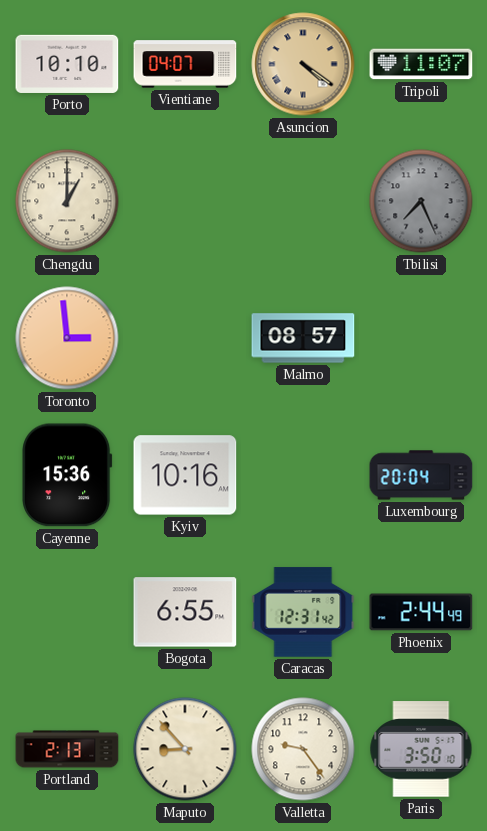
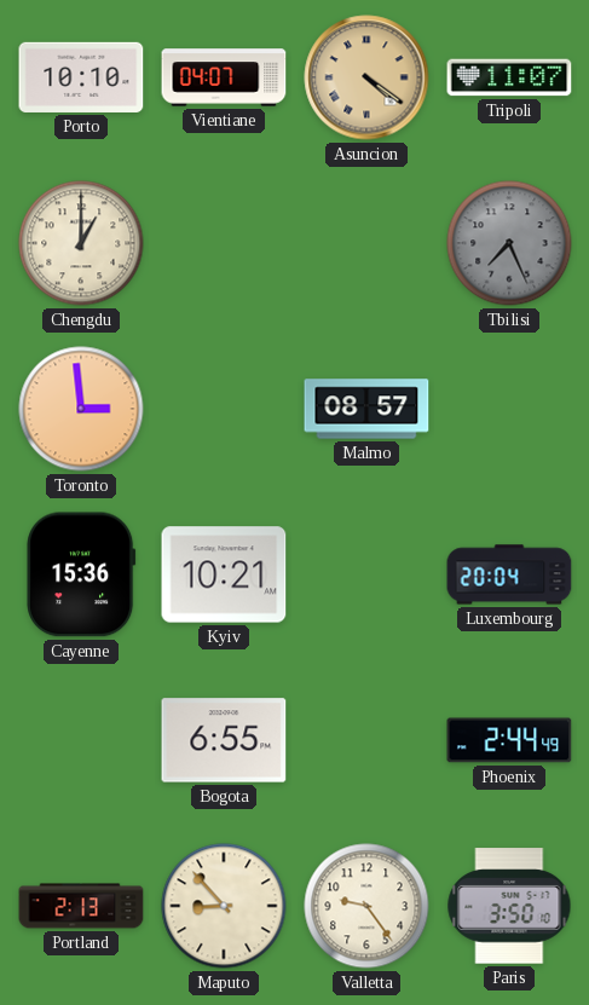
Kyiv: 10:16 -> 10:21 (224, 574)
Caracas: 12:31 -> none (303, 612)
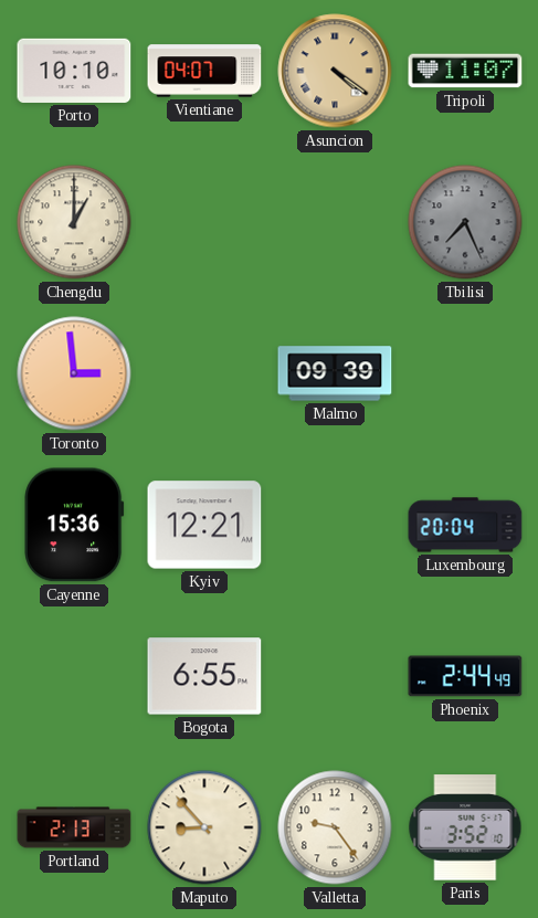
Malmo: 08:57 -> 09:39 (335, 373)
Kyiv: 10:21 -> 12:21 (204, 525)
Paris: 3:50 -> 3:52 (465, 827)
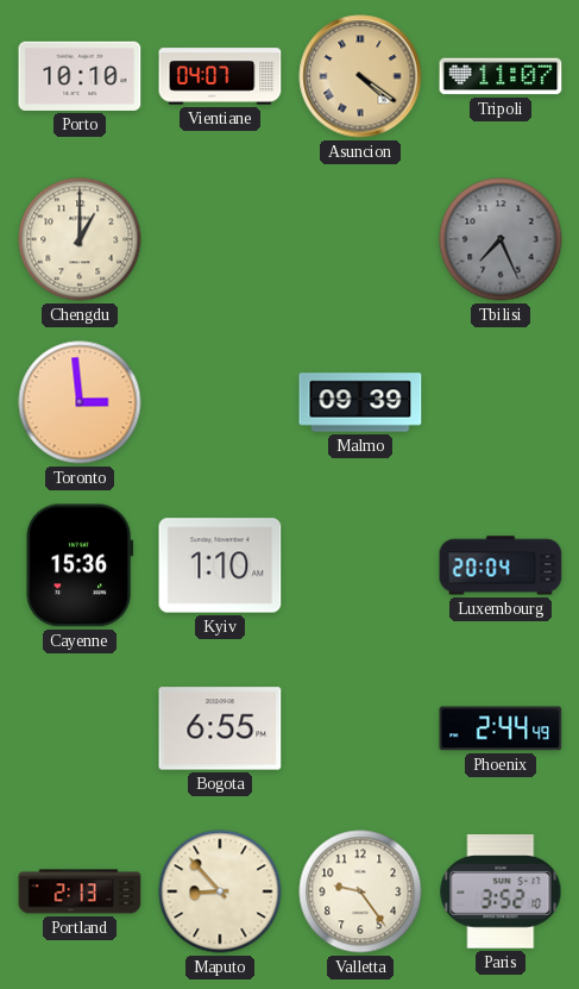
Kyiv: 12:21 -> 1:10 (220, 565)
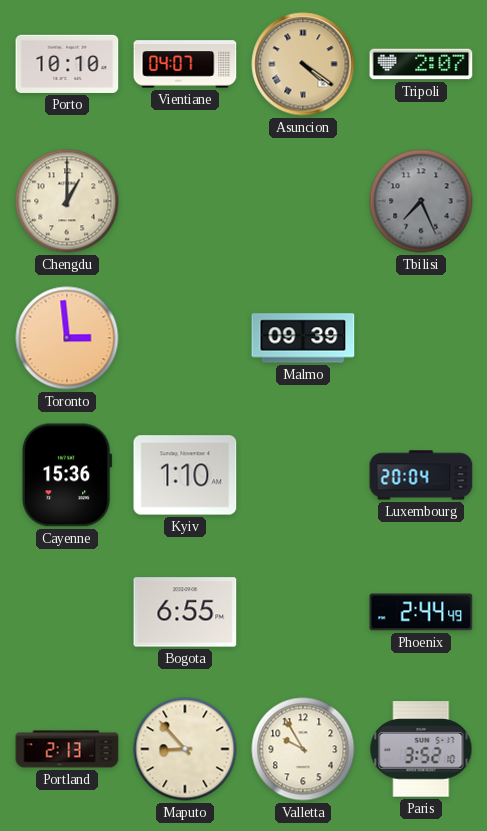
Tripoli: 11:07 -> 2:07 (421, 64)
Valletta: 9:24 -> 9:55 (303, 749)
